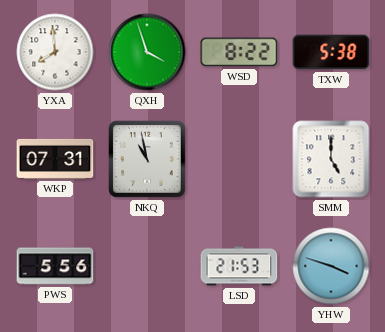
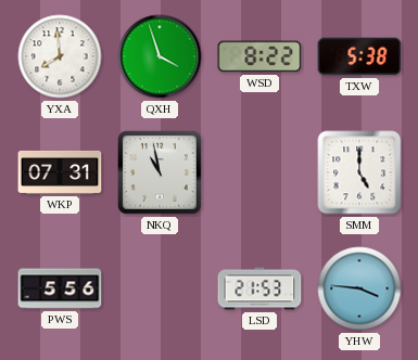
YHW: 3:48 -> 3:46 (359, 288)
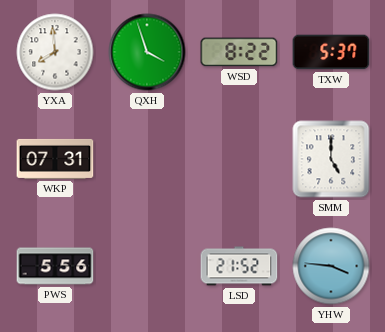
TXW: 5:38 -> 5:37 (331, 52)
NKQ: 10:58 -> none (161, 173)
LSD: 21:53 -> 21:52 (239, 266)
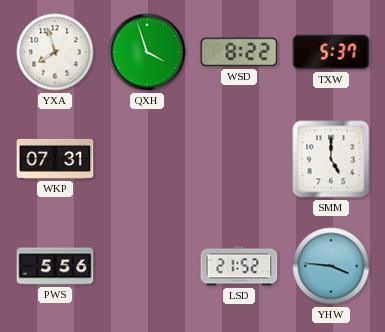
YXA: 7:59 -> 7:57 (55, 52)
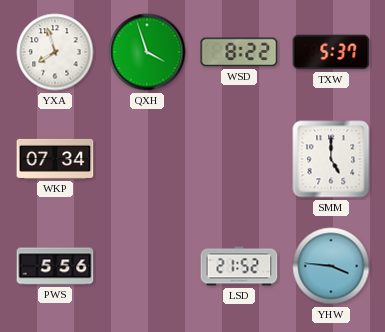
WKP: 07:31 -> 07:34 (55, 159)
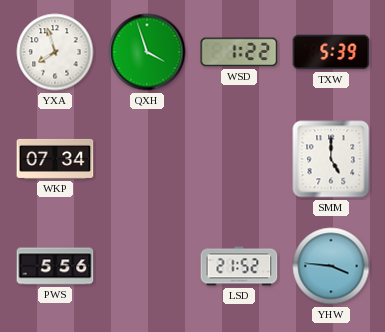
WSD: 8:22 -> 1:22 (239, 52)
TXW: 5:37 -> 5:39 (331, 52)
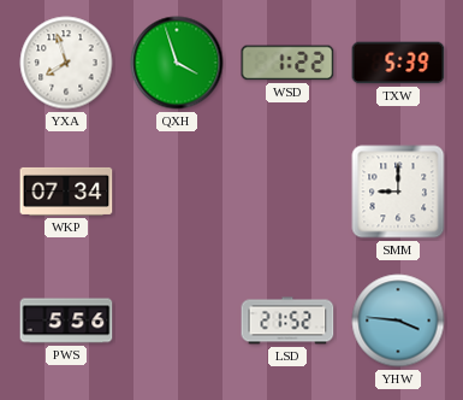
SMM: 5:00 -> 9:00 (398, 192)
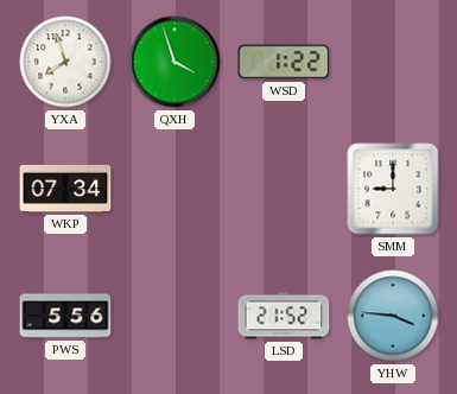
TXW: 5:39 -> none (398, 63)
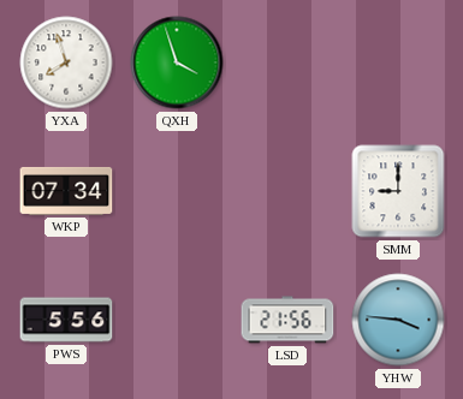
WSD: 1:22 -> none (284, 62)
LSD: 21:52 -> 21:56 (287, 320)
